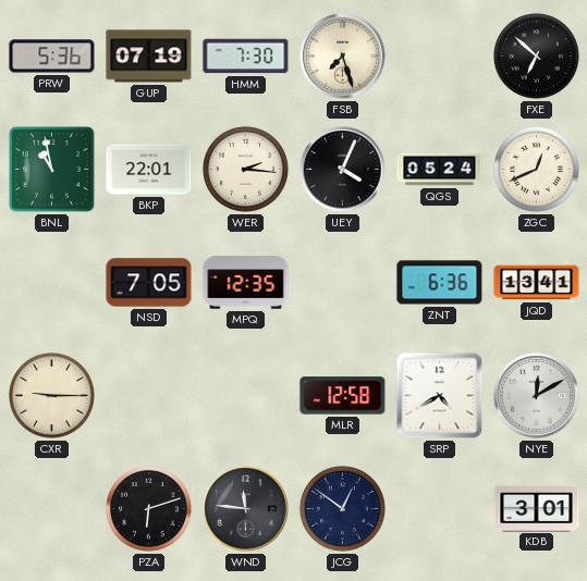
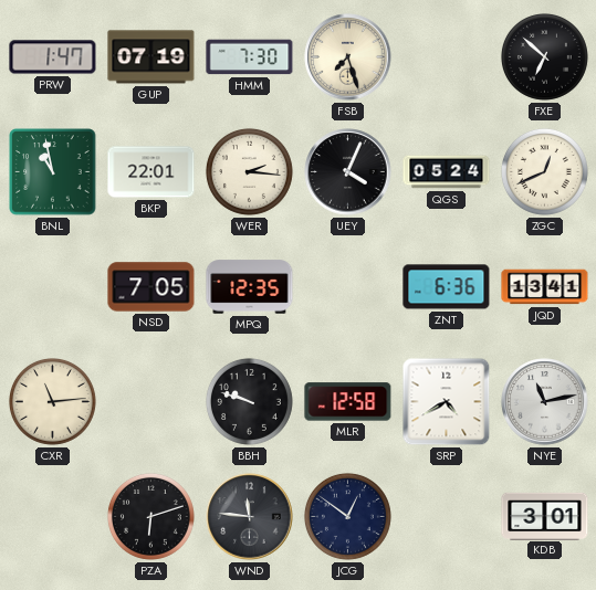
PRW: 5:36 -> 1:47 (53, 57)
CXR: 9:15 -> 11:14 (52, 401)
BBH: none -> 9:48 (249, 401)
NYE: 12:10 -> 11:13 (545, 402)
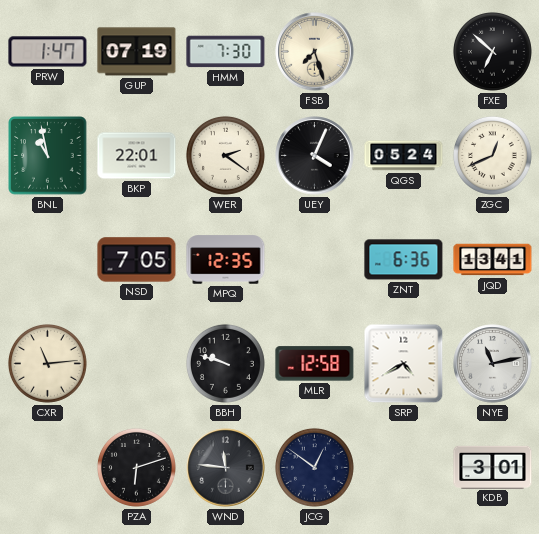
WER: 2:16 -> 2:21 (225, 155)
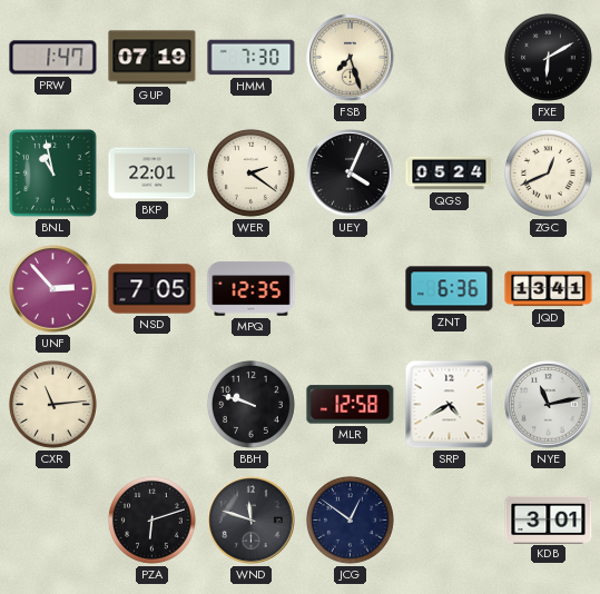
FXE: 6:52 -> 6:10 (548, 57)
UNF: none -> 2:53 (53, 289)
WND: 11:46 -> 11:48 (252, 521)
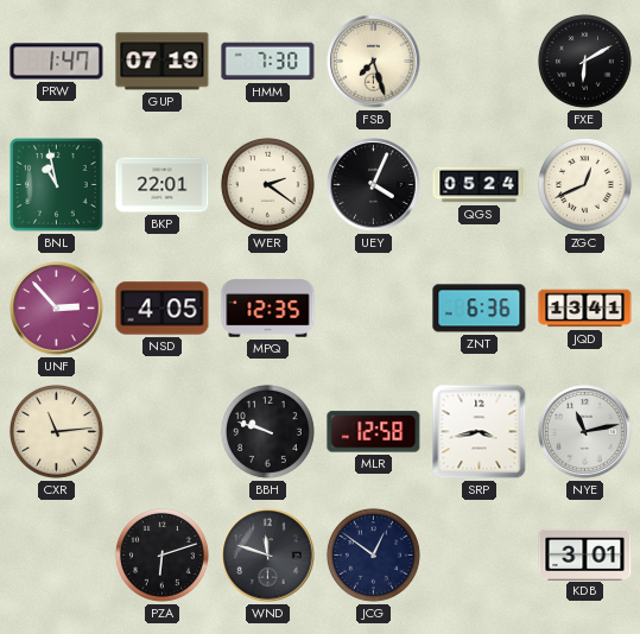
NSD: 7:05 -> 4:05 (163, 309)
SRP: 4:40 -> 3:43 (480, 432)
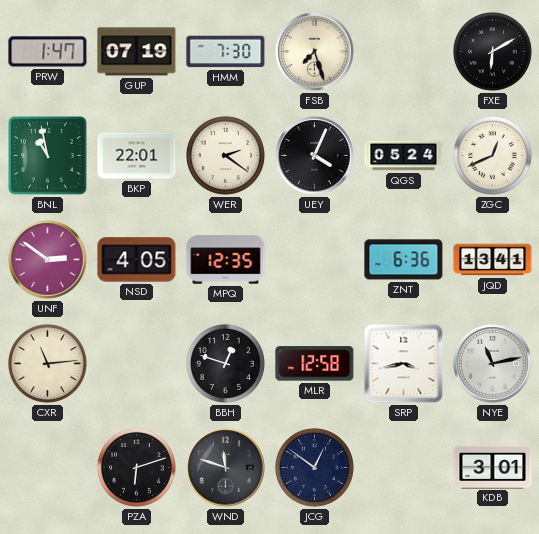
UNF: 2:53 -> 2:51 (48, 260)
BBH: 9:48 -> 12:48 (225, 363)
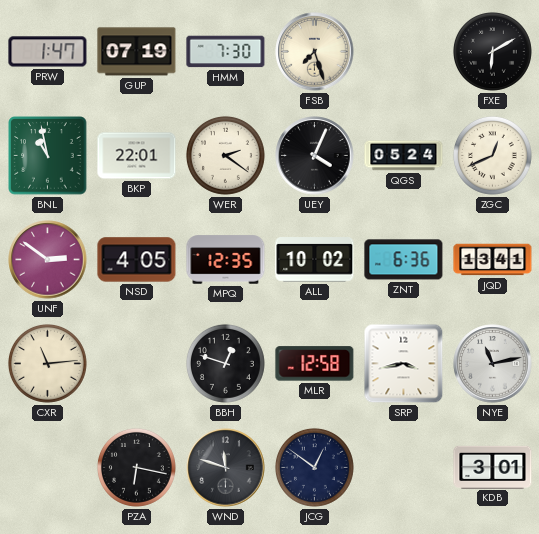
ALL: none -> 10:02 (315, 260)
PZA: 6:12 -> 6:17 (136, 467)
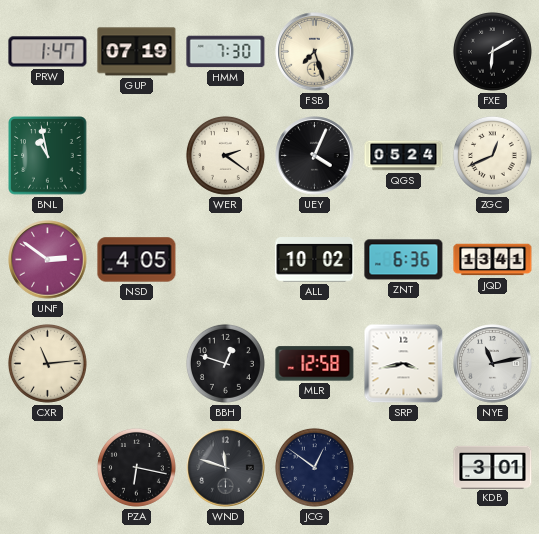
BKP: 22:01 -> none (137, 156)
MPQ: 12:35 -> none (226, 260)
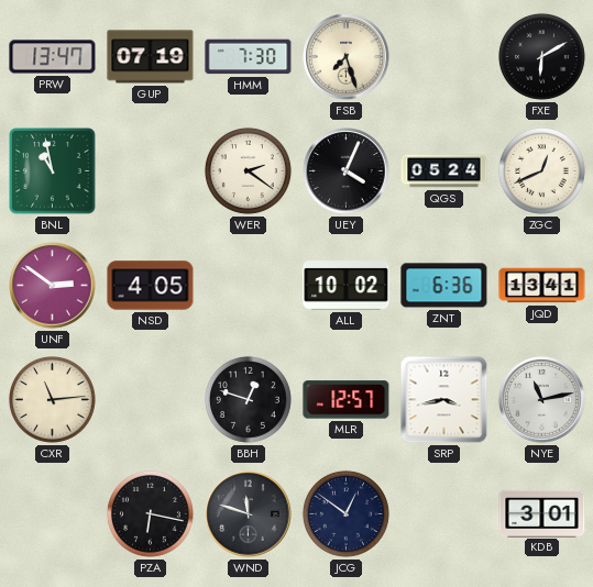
PRW: 1:47 -> 13:47 (53, 57)
MLR: 12:58 -> 12:57 (347, 400)
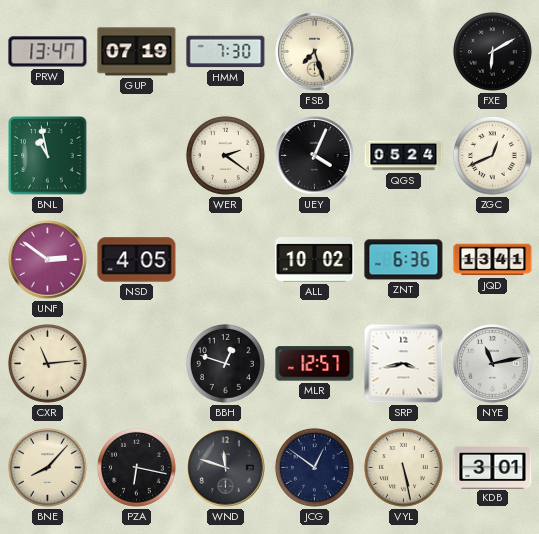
BNE: none -> 8:07 (47, 467)
VYL: none -> 5:28 (403, 467)
